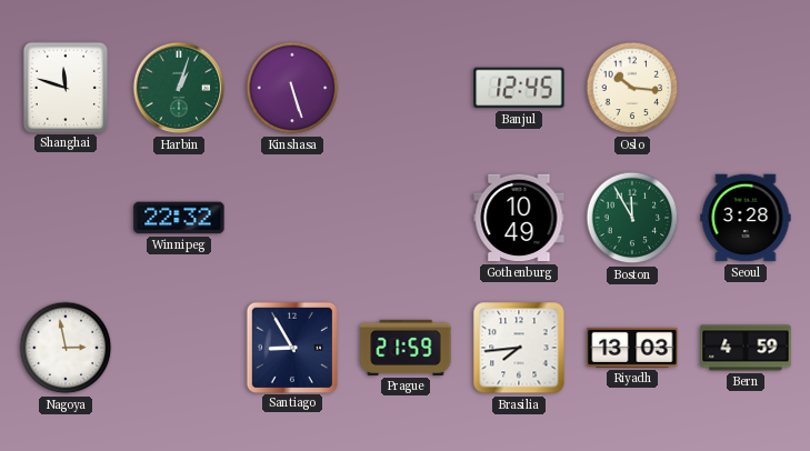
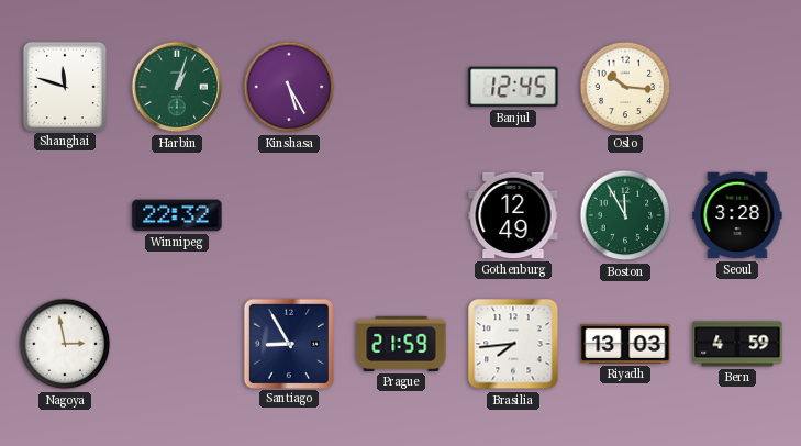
Kinshasa: 5:27 -> 5:25 (289, 87)
Gothenburg: 10:49 -> 12:49 (513, 215)
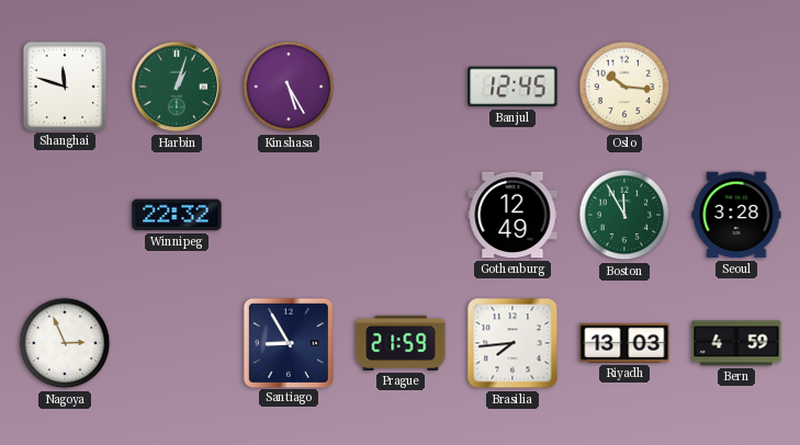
Nagoya: 2:58 -> 2:56 (65, 343)
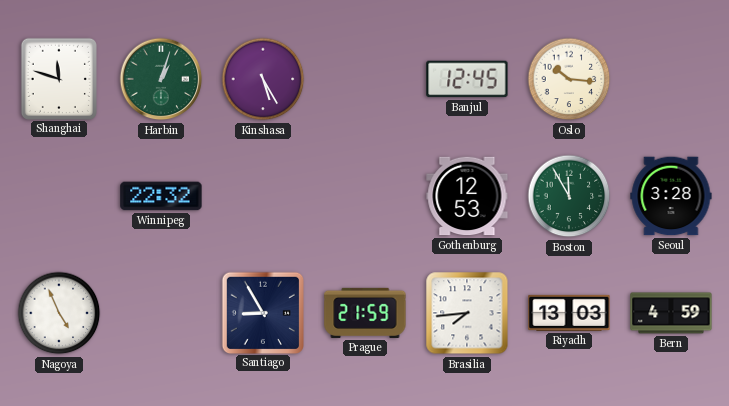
Gothenburg: 12:49 -> 12:53 (467, 196)
Nagoya: 2:56 -> 4:56 (59, 313)
